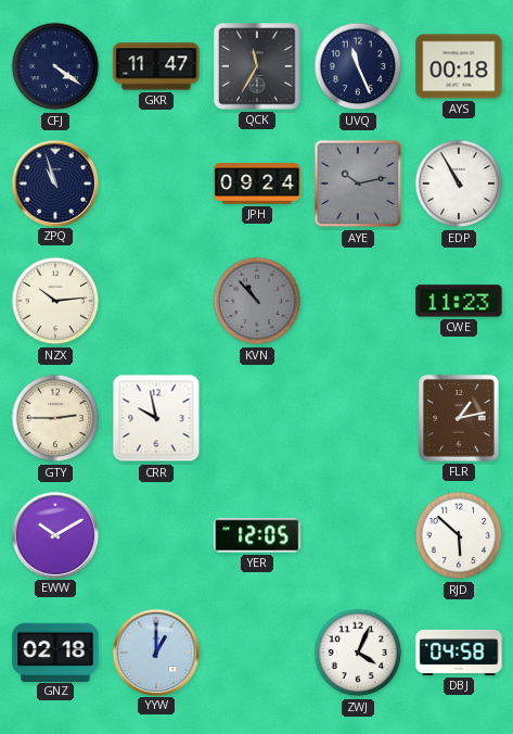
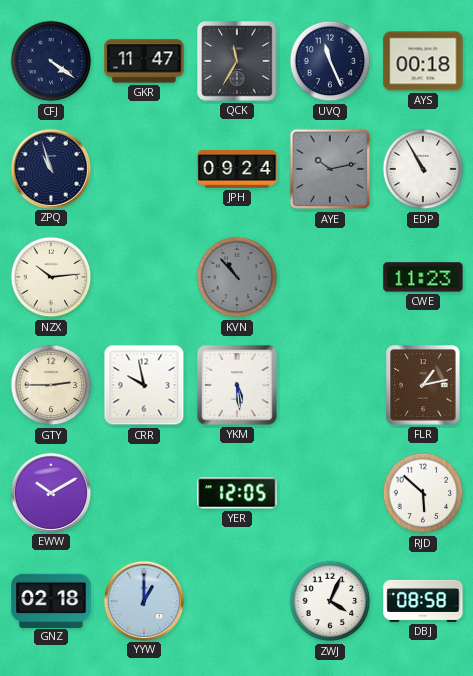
YKM: none -> 5:29 (237, 385)
DBJ: 04:58 -> 08:58 (423, 601)
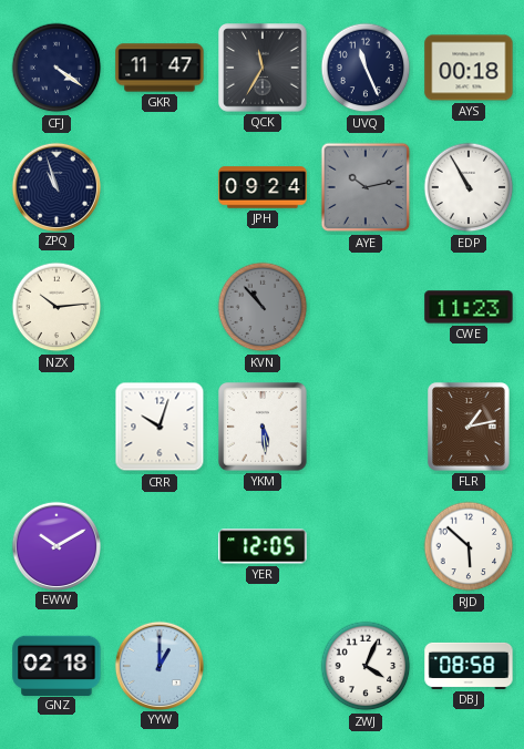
GTY: 2:45 -> none (51, 385)
CRR: 9:58 -> 10:03 (160, 427)
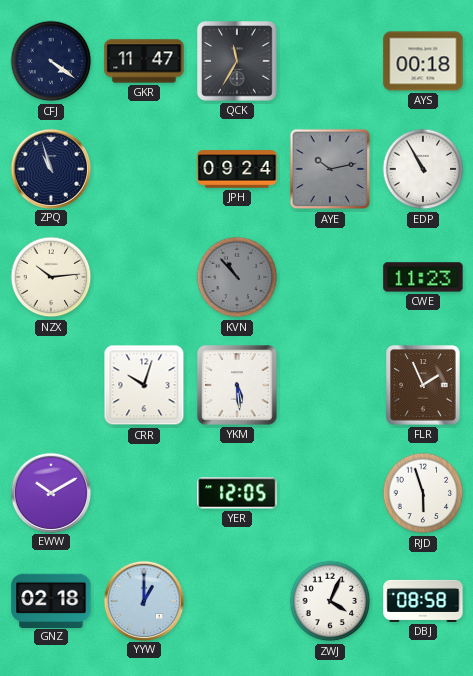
UVQ: 11:26 -> none (366, 68)
FLR: 1:13 -> 1:56 (423, 385)
RJD: 5:52 -> 5:57 (423, 493)
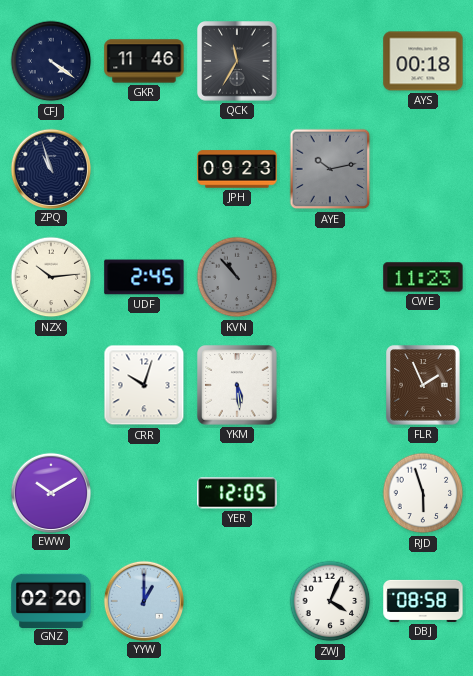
GKR: 11:47 -> 11:46 (144, 61)
JPH: 09:24 -> 09:23 (237, 169)
EDP: 10:55 -> none (423, 169)
UDF: none -> 2:45 (144, 277)
GNZ: 02:18 -> 02:20 (51, 600)
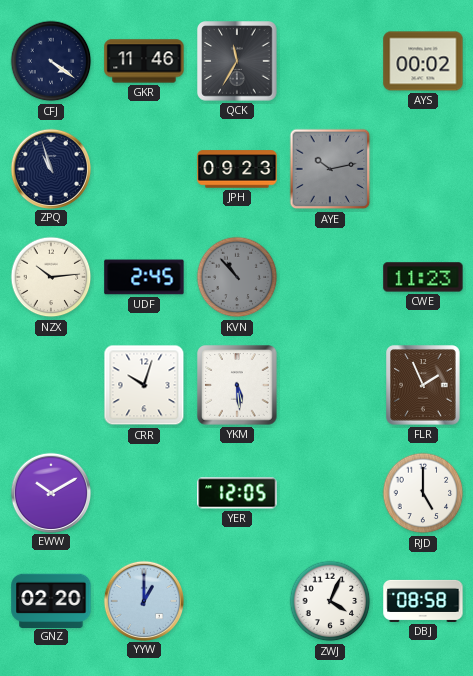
AYS: 00:18 -> 00:02 (423, 61)
RJD: 5:57 -> 5:00 (423, 493)
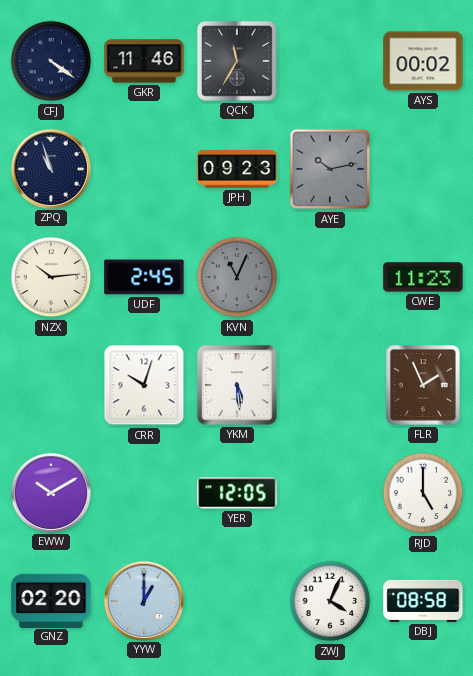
KVN: 10:53 -> 11:04 (237, 277)
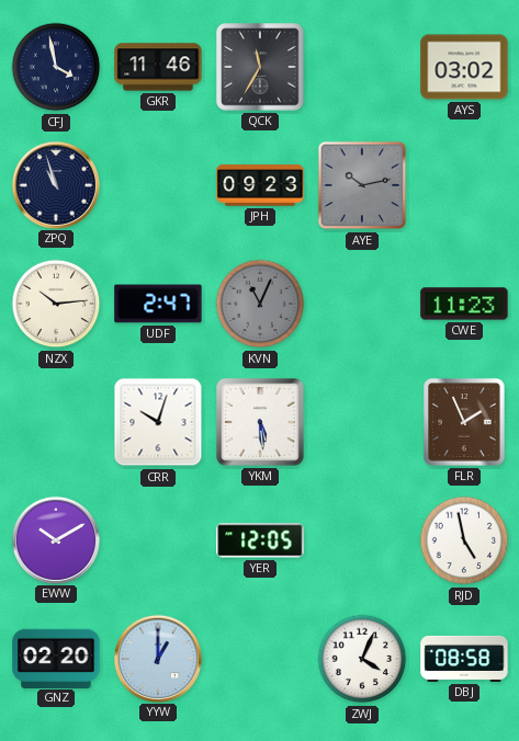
CFJ: 4:21 -> 3:58 (56, 67)
AYS: 00:02 -> 03:02 (464, 67)
UDF: 2:45 -> 2:47 (158, 304)
RJD: 5:00 -> 4:58 (464, 540)
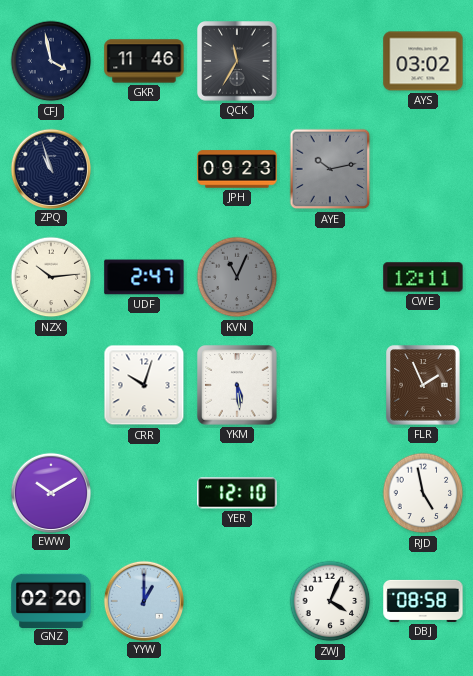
CWE: 11:23 -> 12:11 (423, 277)
YER: 12:05 -> 12:10 (237, 493)
